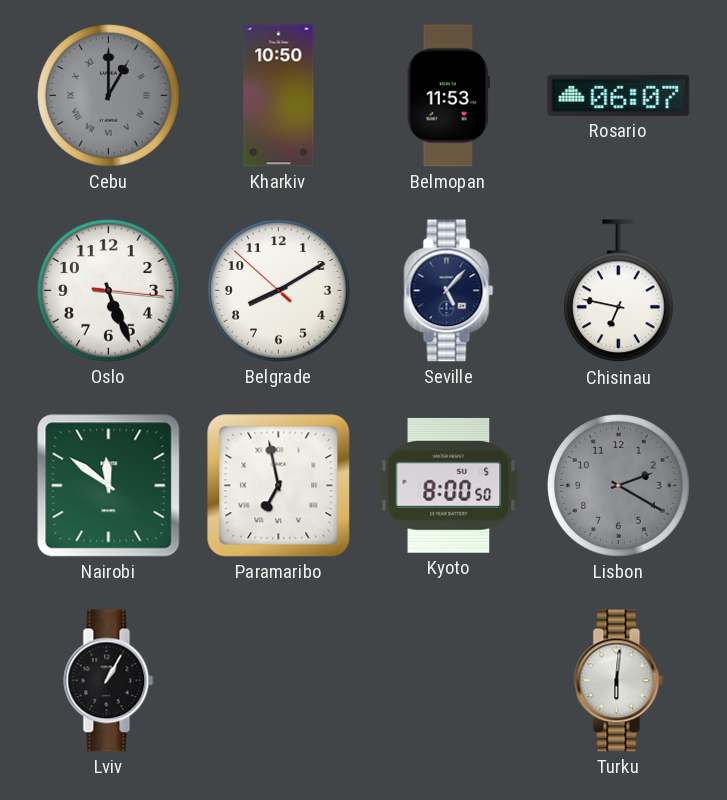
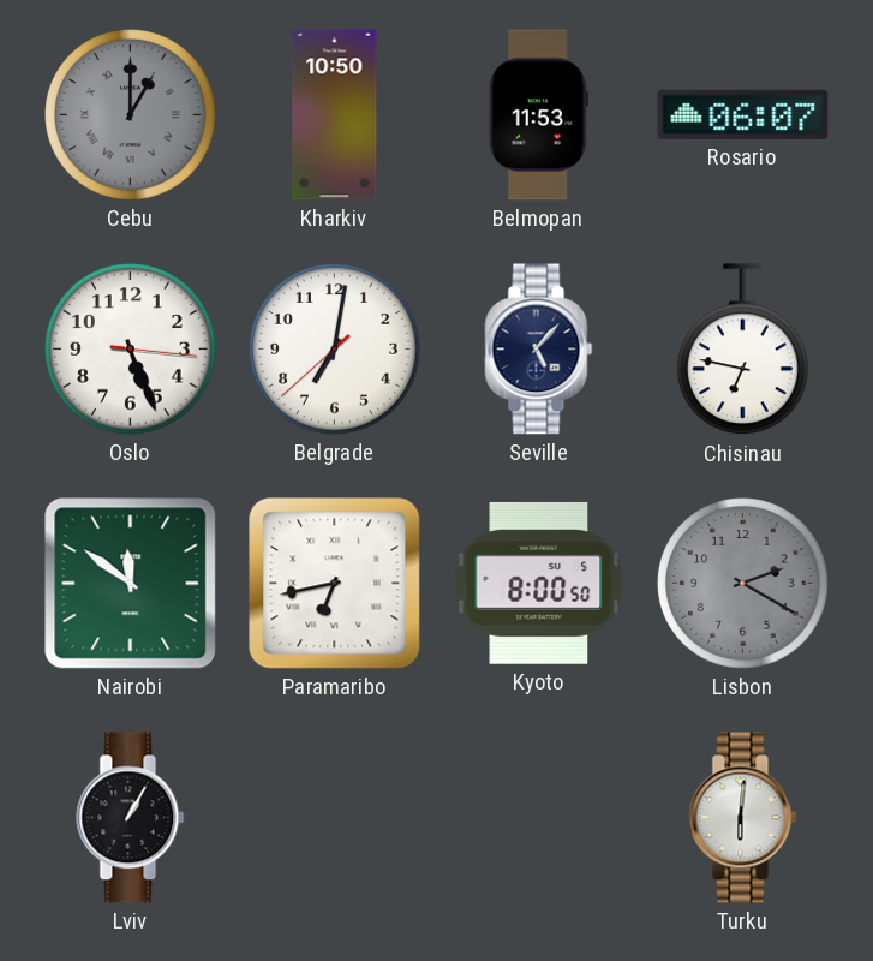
Belgrade: 8:09 -> 7:01 (335, 350)
Paramaribo: 6:58 -> 6:43 (335, 584)
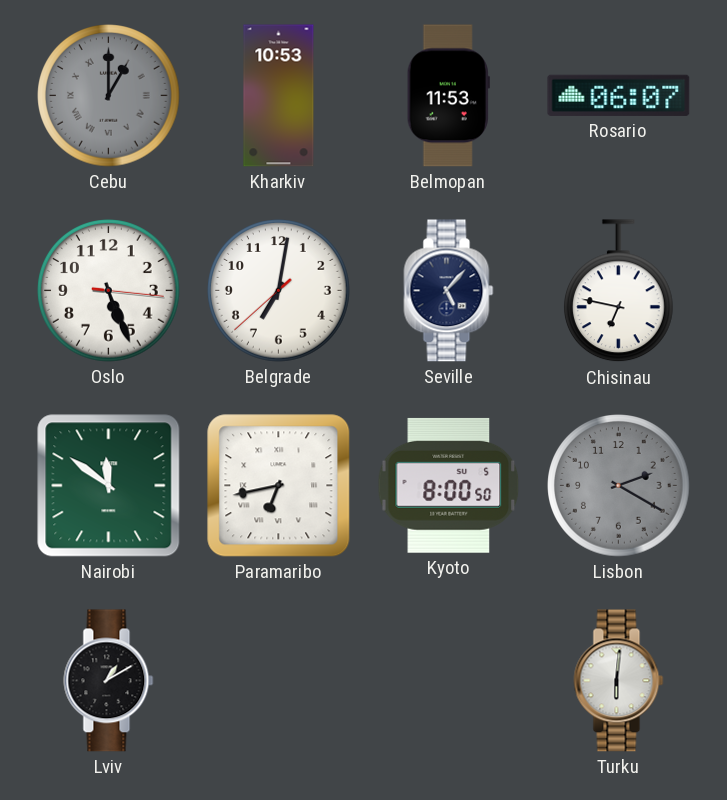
Kharkiv: 10:50 -> 10:53 (279, 96)
Lviv: 1:05 -> 1:10 (109, 681)
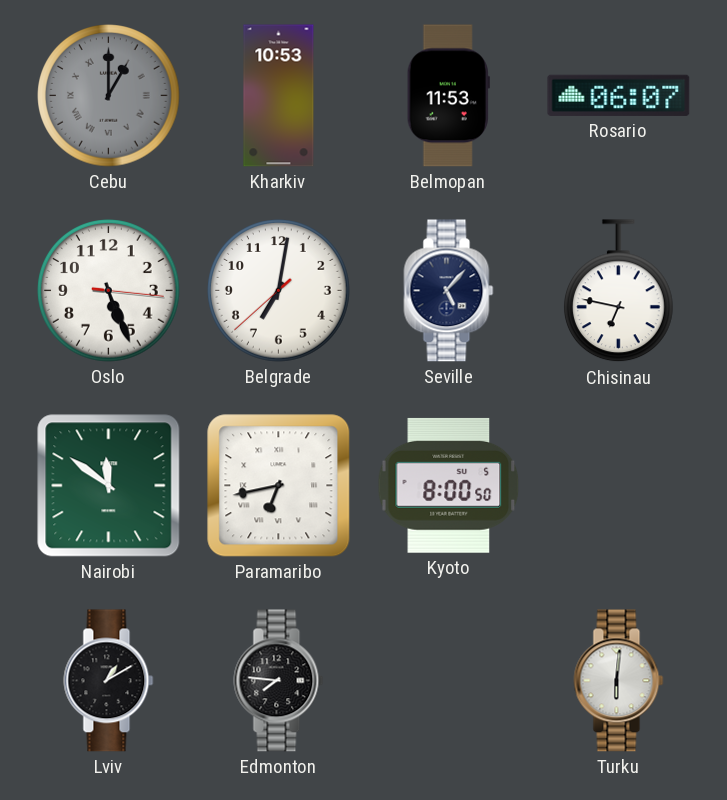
Lisbon: 2:20 -> none (619, 486)
Edmonton: none -> 7:46 (279, 681)
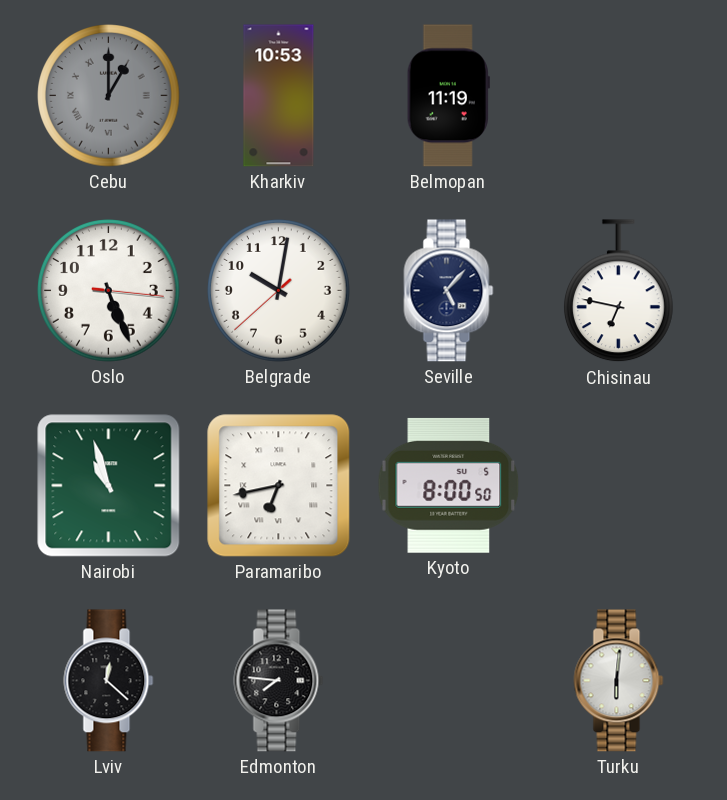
Belmopan: 11:53 -> 11:19 (448, 96)
Rosario: 06:07 -> none (619, 95)
Belgrade: 7:01 -> 10:01 (279, 291)
Nairobi: 11:51 -> 10:57 (109, 486)
Lviv: 1:10 -> 12:22 (109, 681)
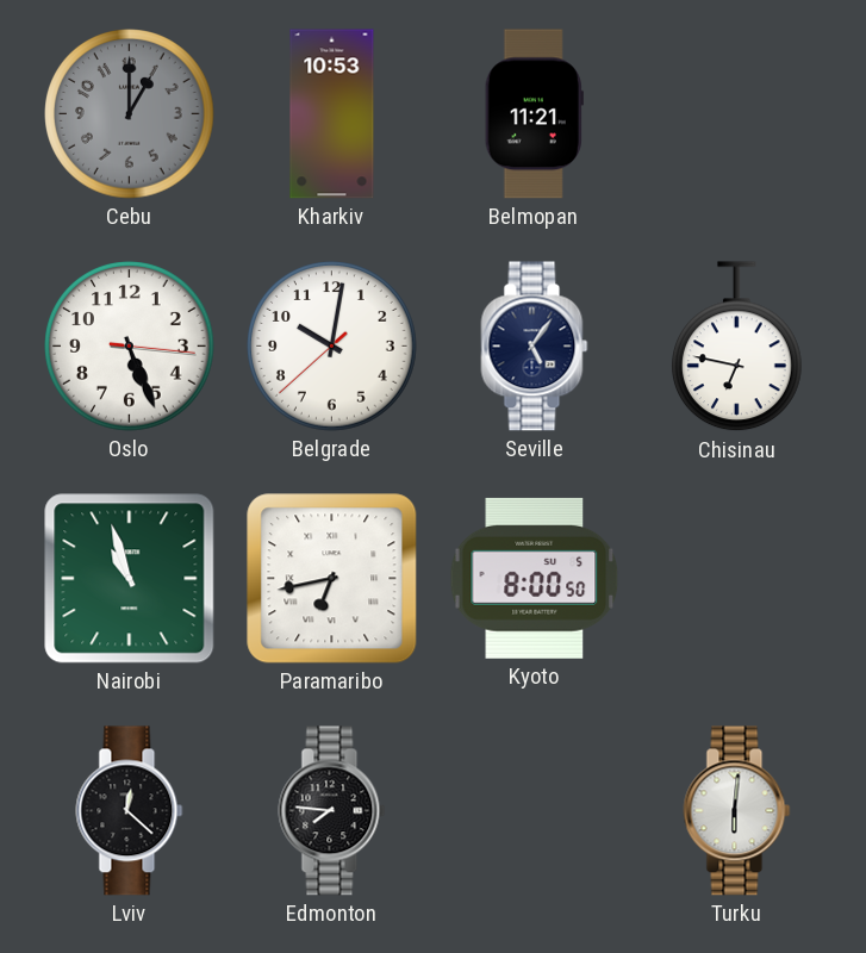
Cebu numerals: Roman -> Arabic (130, 114)
Belmopan: 11:19 -> 11:21 (534, 114)
Seville: 5:07 -> 5:06 (535, 347)
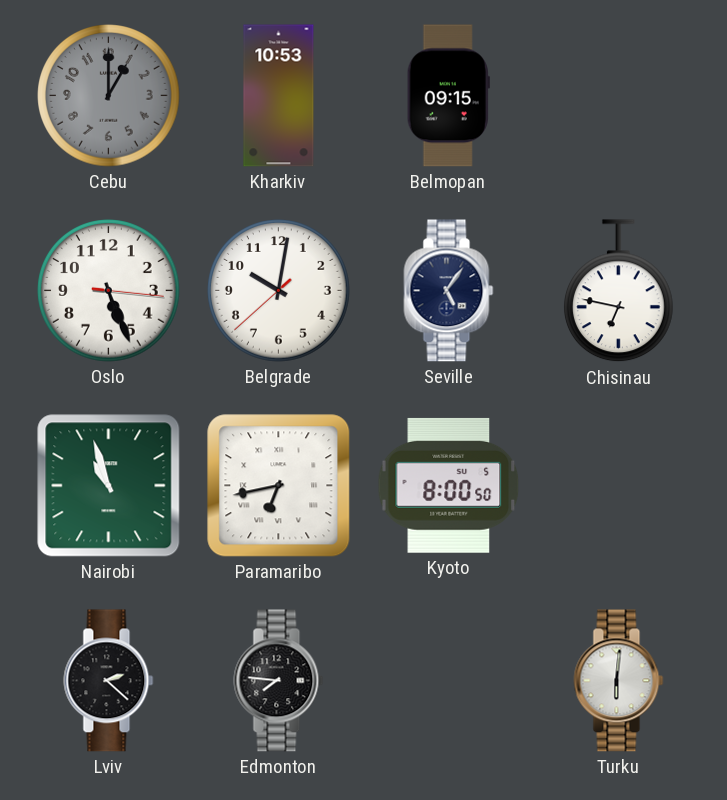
Belmopan: 11:21 -> 09:15 (448, 96)
Lviv: 12:22 -> 2:22 (109, 681)
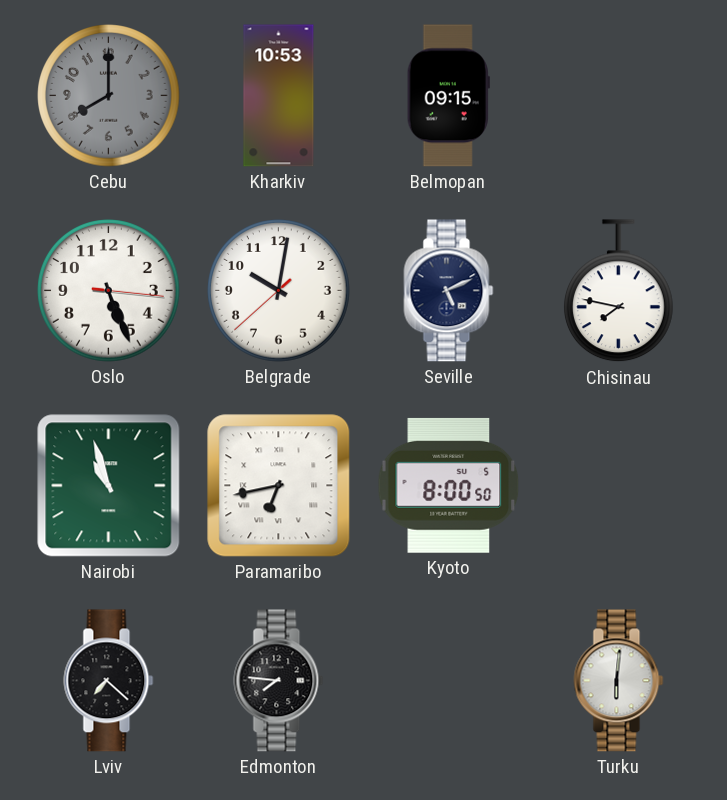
Cebu: 1:00 -> 8:00 (109, 96)
Seville: 5:06 -> 5:11 (449, 291)
Chisinau: 6:47 -> 7:47 (619, 291)
Lviv: 2:22 -> 7:22 (109, 681)
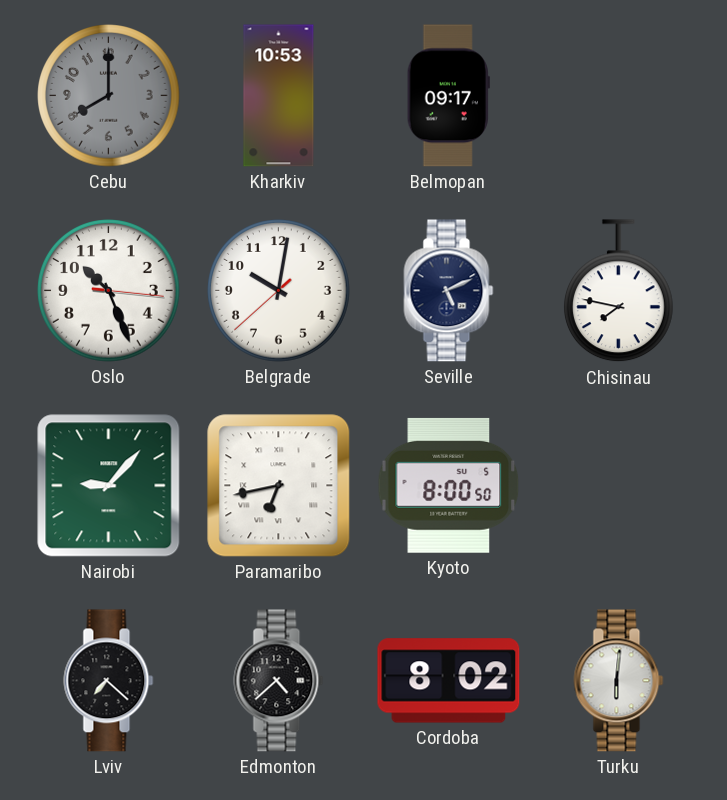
Belmopan: 09:15 -> 09:17 (448, 96)
Oslo: 5:26 -> 10:26 (109, 291)
Nairobi: 10:57 -> 9:07 (109, 486)
Edmonton: 7:46 -> 4:38 (279, 681)
Cordoba: none -> 8:02 (449, 681)
